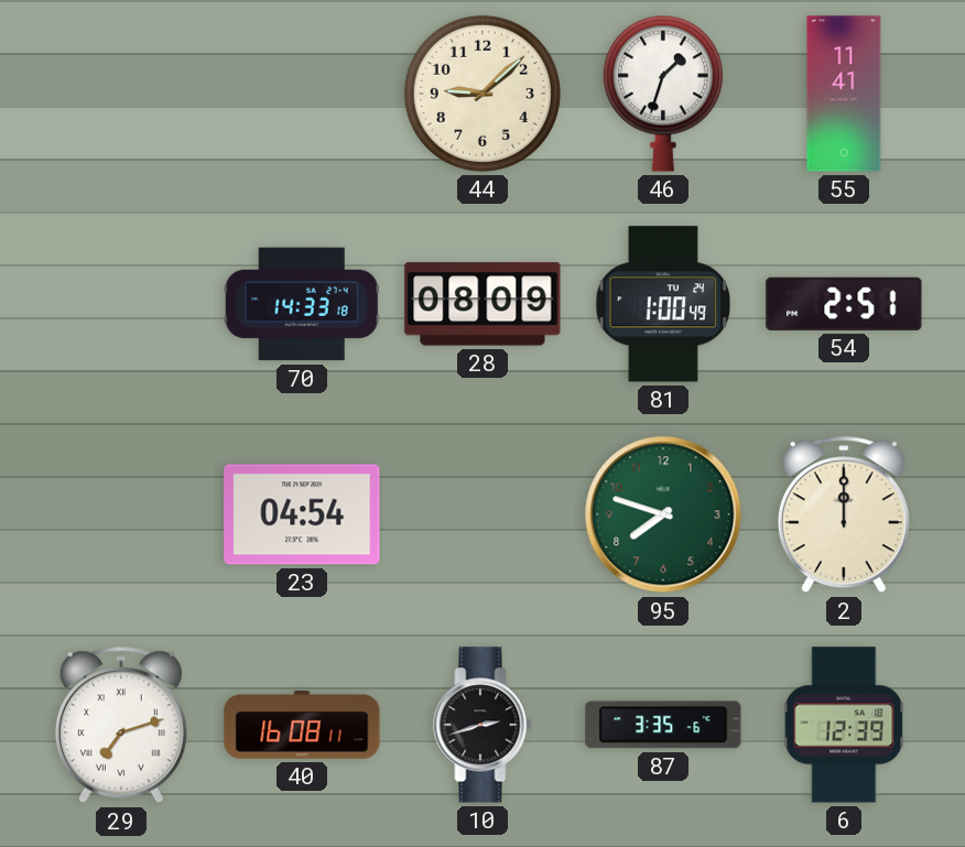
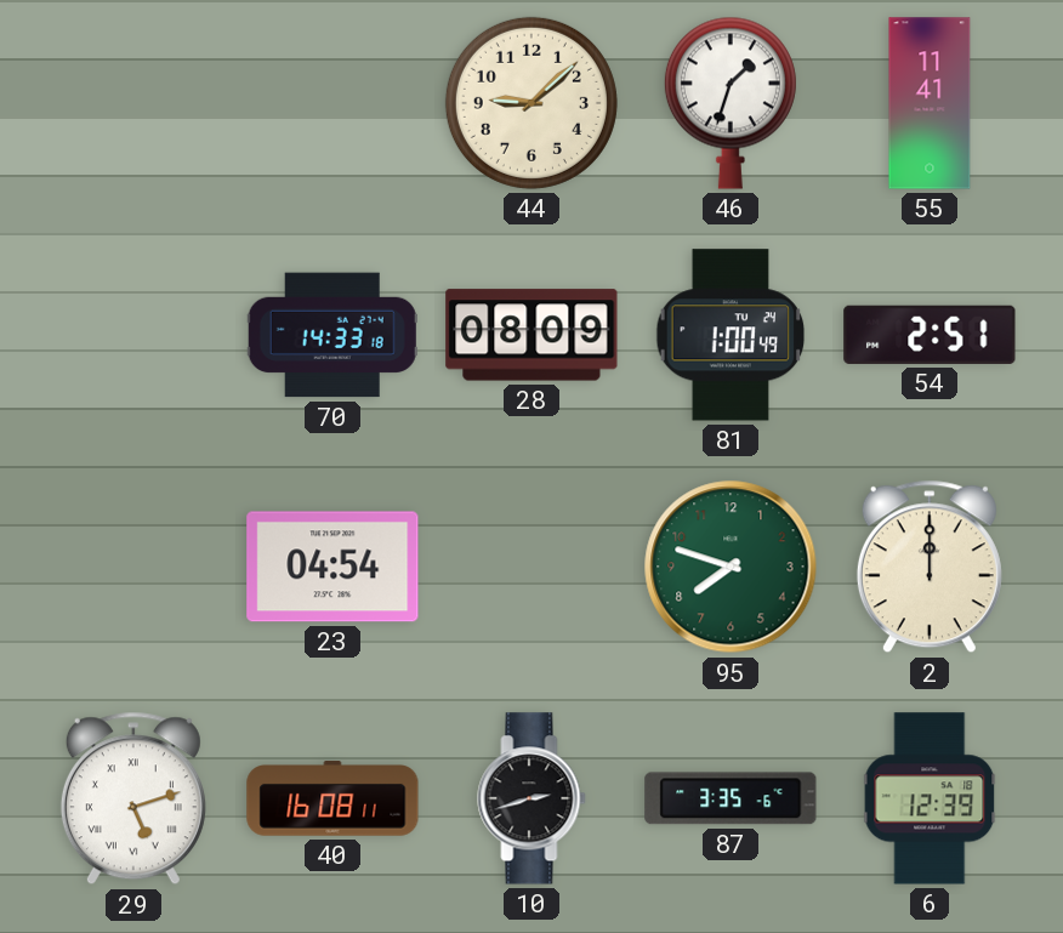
29: 7:12 -> 5:12 (133, 798)
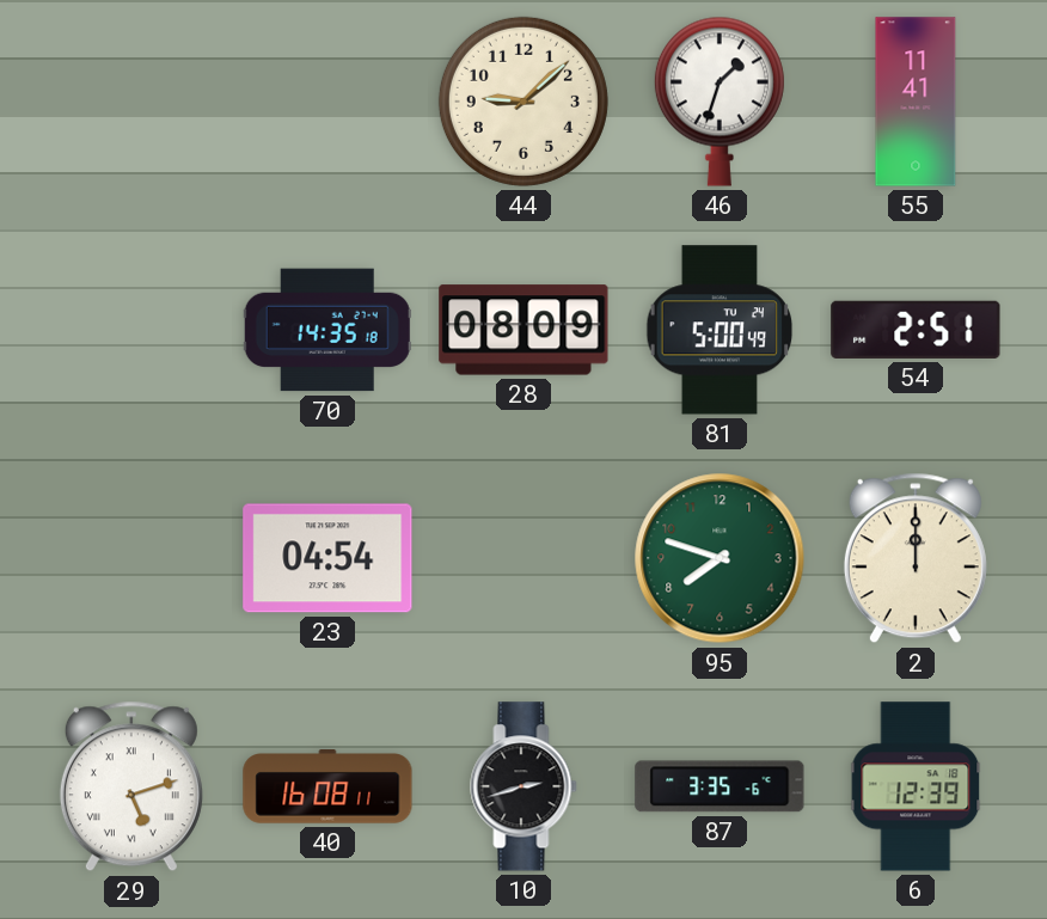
70: 14:33 -> 14:35 (327, 330)
81: 1:00 -> 5:00 (720, 330)
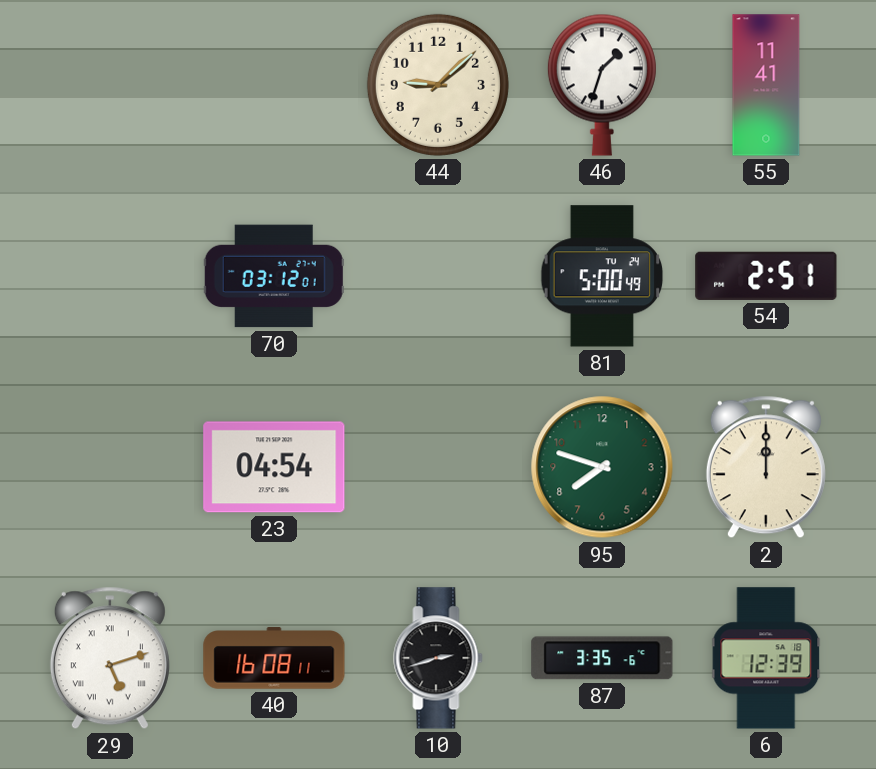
70: 14:35 -> 03:12 (274, 276)
28: 08:09 -> none (523, 330)
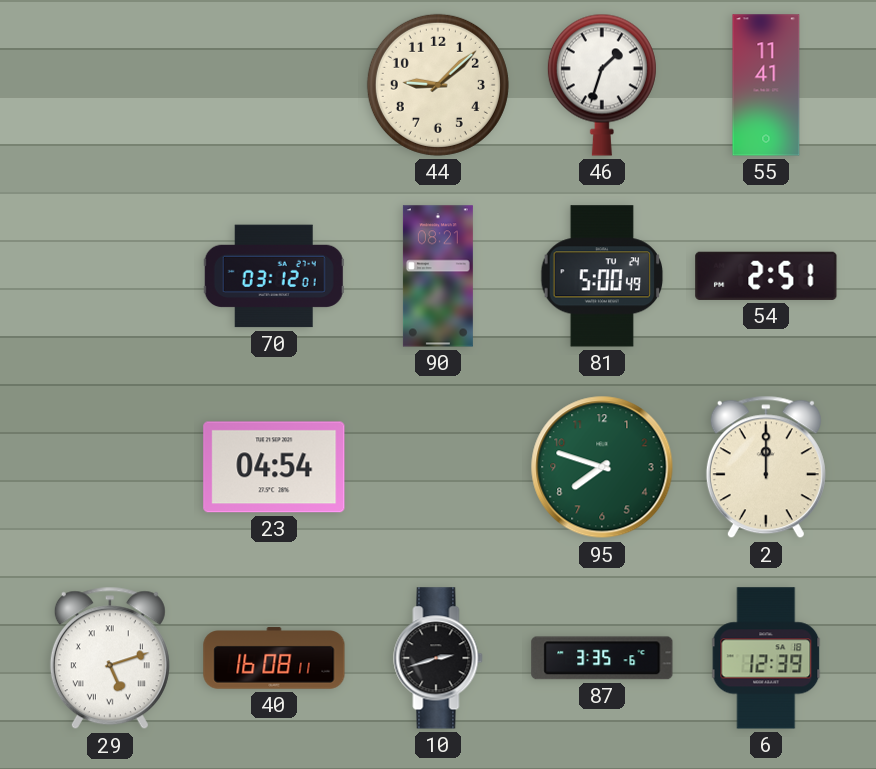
90: none -> 08:21 (438, 276)
